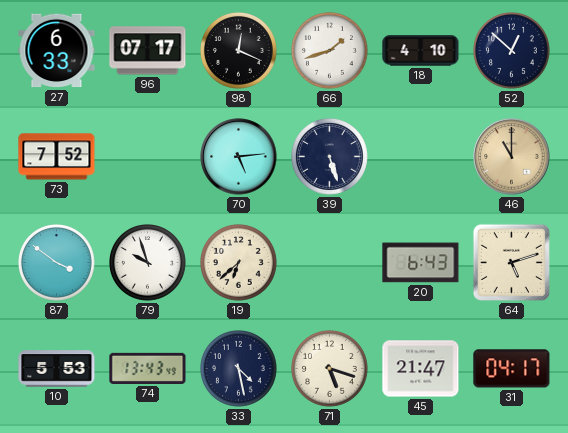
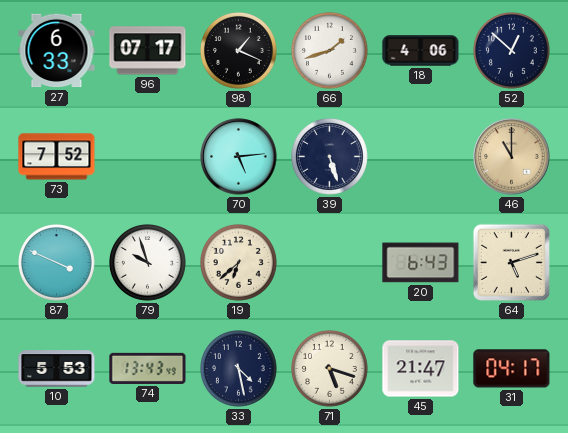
98: 12:19 -> 1:19 (239, 51)
18: 4:10 -> 4:06 (421, 51)
87: 3:51 -> 3:49 (57, 263)
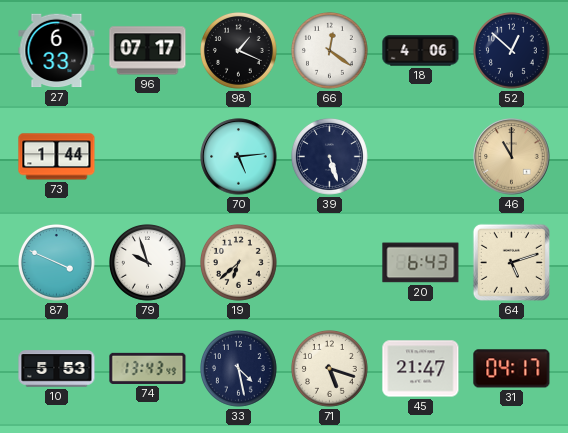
66: 1:42 -> 12:21 (330, 51)
73: 7:52 -> 1:44 (57, 157)
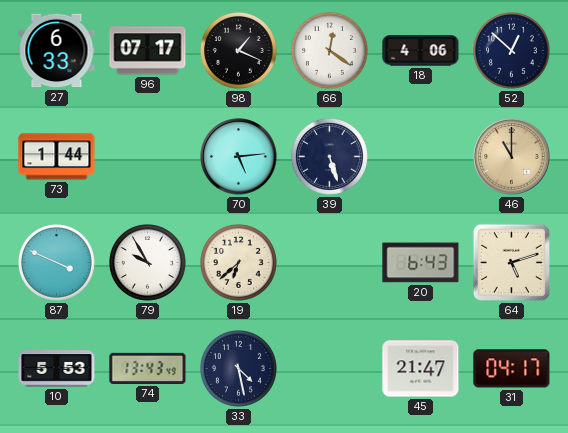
79: 9:57 -> 9:55 (148, 263)
71: 5:18 -> none (330, 369)
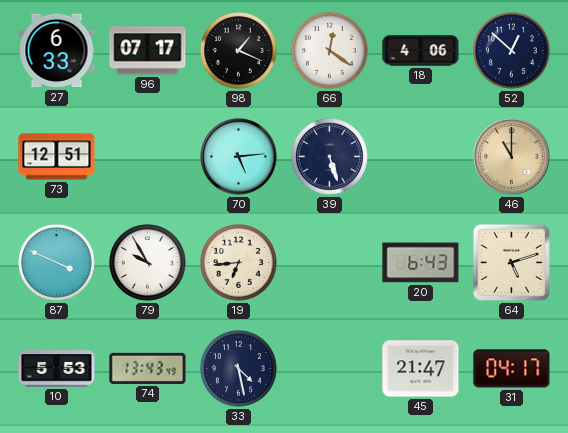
73: 1:44 -> 12:51 (57, 157)
19: 6:38 -> 6:44 (239, 263)
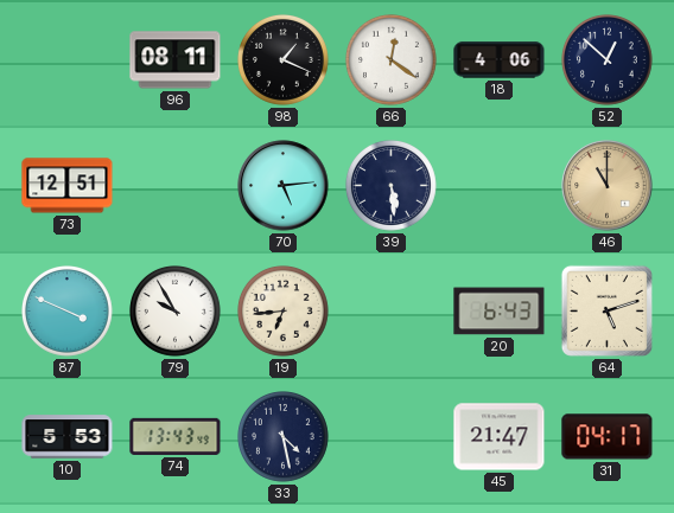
27: 6:33 -> none (57, 51)
96: 07:17 -> 08:11 (176, 60)
39: 5:27 -> 5:29 (392, 186)
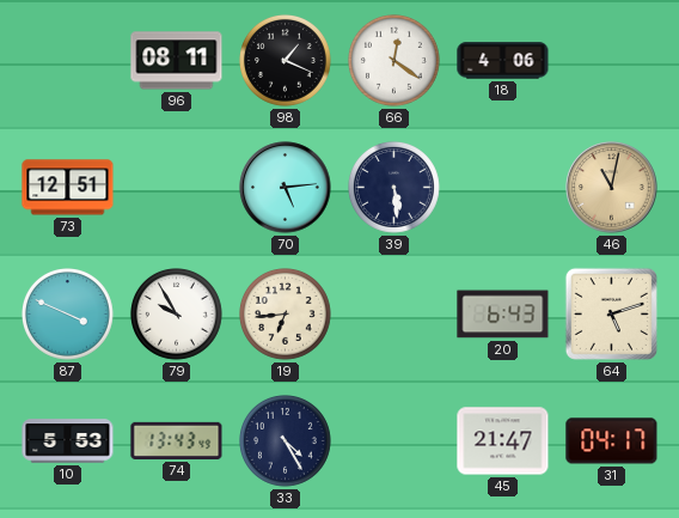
52: 12:52 -> none (608, 60)
46: 11:00 -> 11:02 (612, 188)
33: 4:28 -> 4:25 (286, 441)
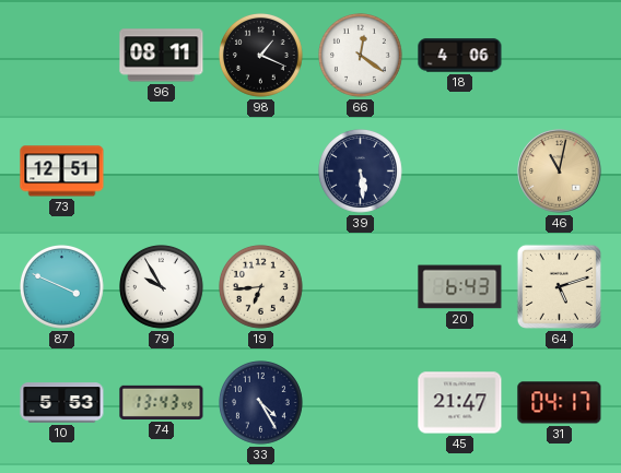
70: 5:14 -> none (286, 188)
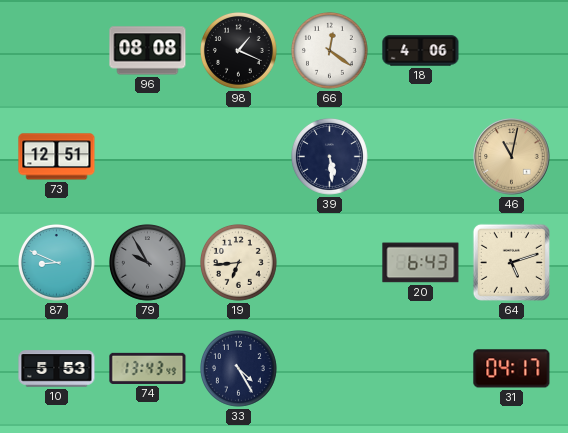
96: 08:11 -> 08:08 (148, 51)
87: 3:49 -> 8:49 (57, 263)
79 dial: white -> grey (148, 263)
45: 21:47 -> none (460, 403)
